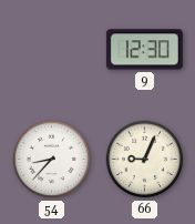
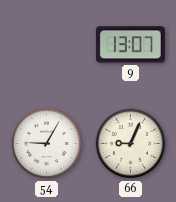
9: 12:30 -> 13:07 (130, 45)
54: 8:37 -> 9:05 (47, 144)
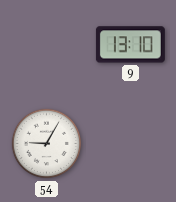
9: 13:07 -> 13:10 (130, 45)
66: 9:04 -> none (131, 144)
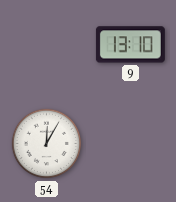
54: 9:05 -> 12:05 (47, 144)
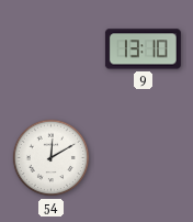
54: 12:05 -> 12:10 (52, 158)
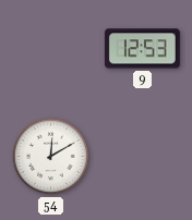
9: 13:10 -> 12:53 (142, 49)
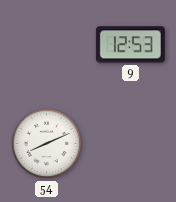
54: 12:10 -> 8:11 (47, 144)
